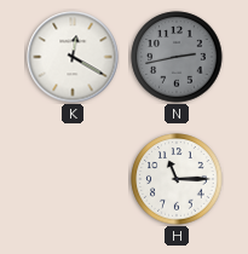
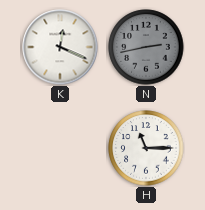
K: 12:20 -> 12:19 (60, 47)
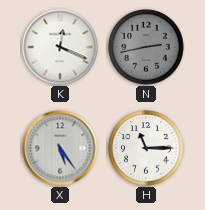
X: none -> 5:24 (60, 148)
